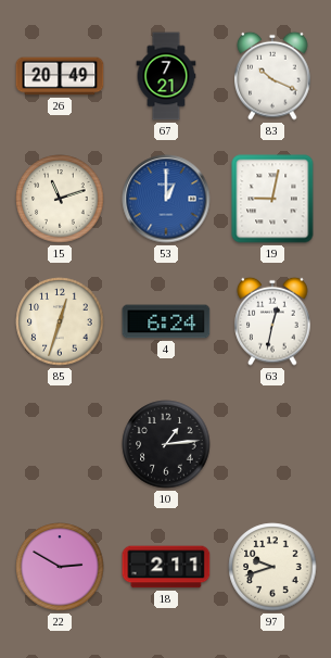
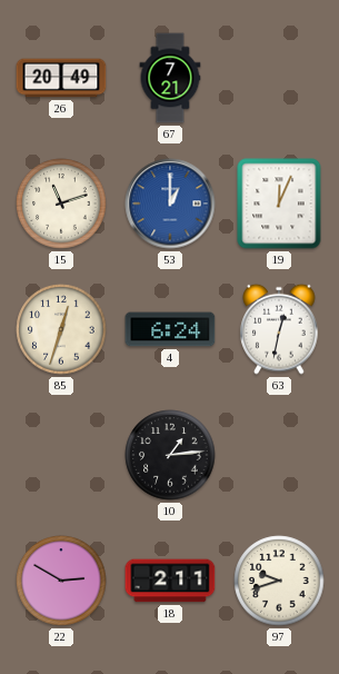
83: 10:19 -> none (272, 76)
19: 9:02 -> 12:04 (279, 204)
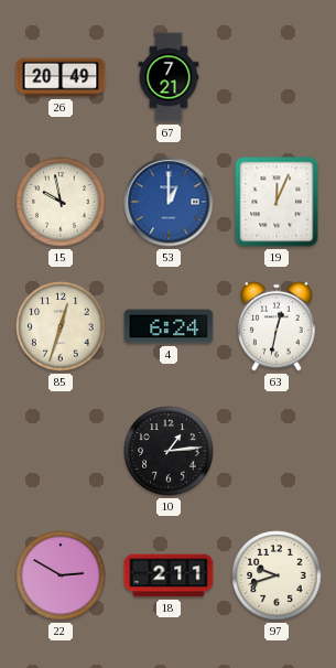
15: 11:12 -> 9:58 (61, 202)
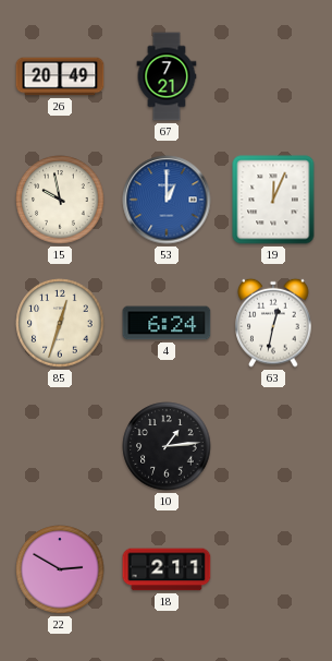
97: 9:42 -> none (277, 575)
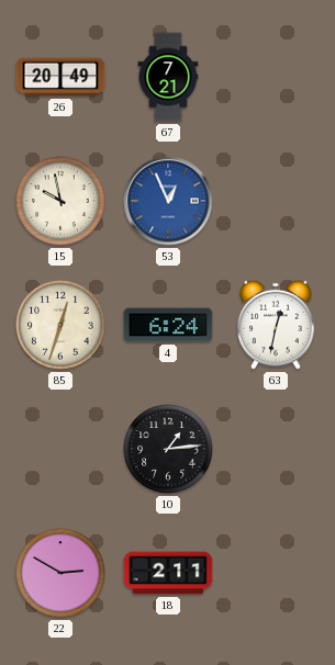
53: 1:00 -> 12:56 (168, 201)
19: 12:04 -> none (273, 200)
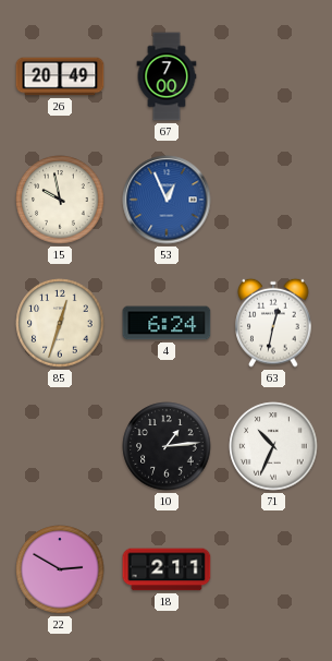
67: 7:21 -> 7:00 (167, 76)
71: none -> 10:34 (273, 446)
